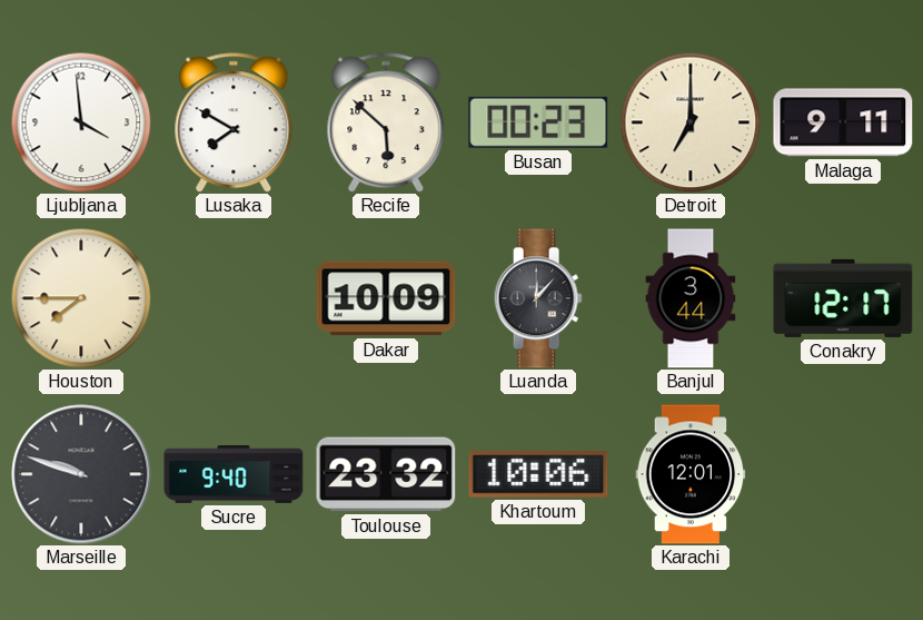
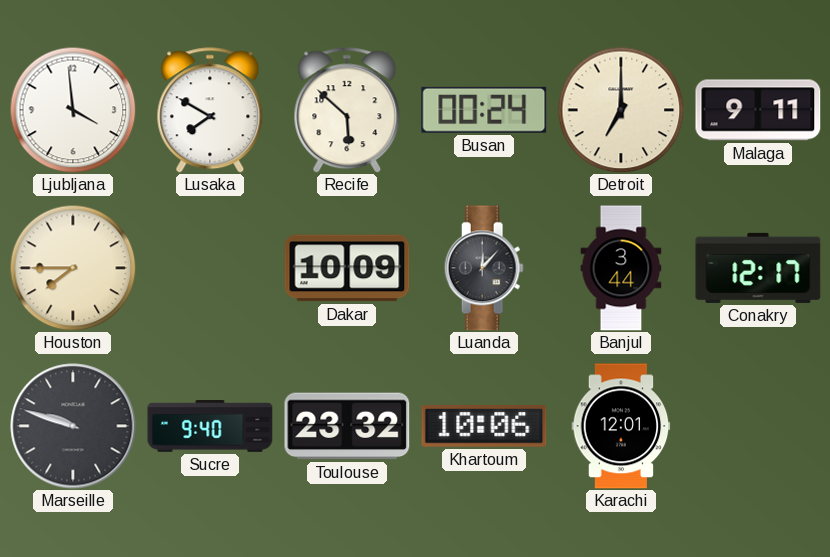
Busan: 00:23 -> 00:24 (484, 110)
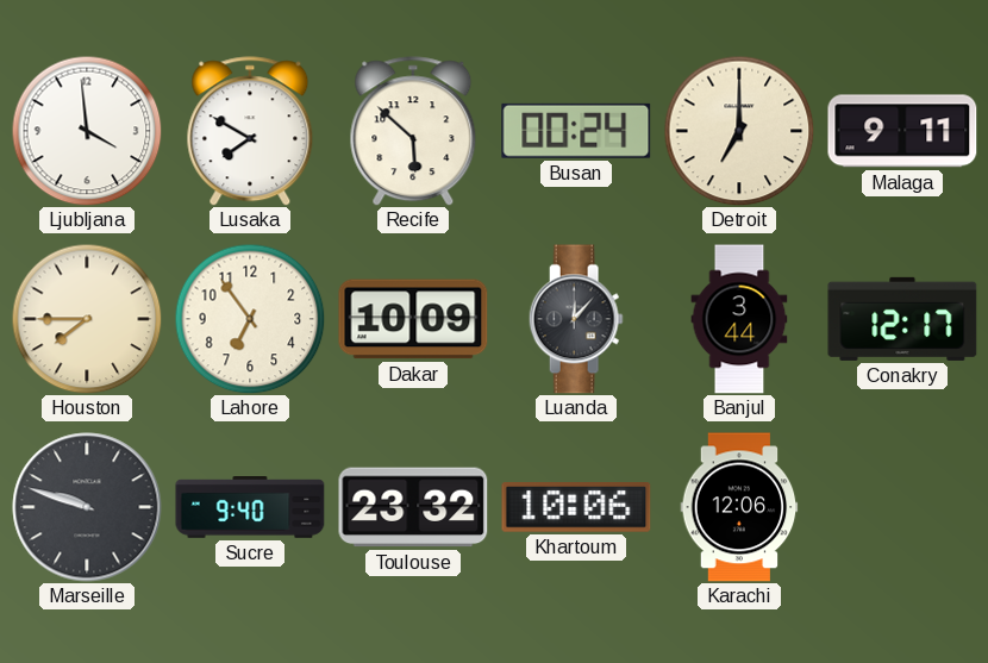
Lahore: none -> 6:54 (250, 319)
Karachi: 12:01 -> 12:06 (739, 507)
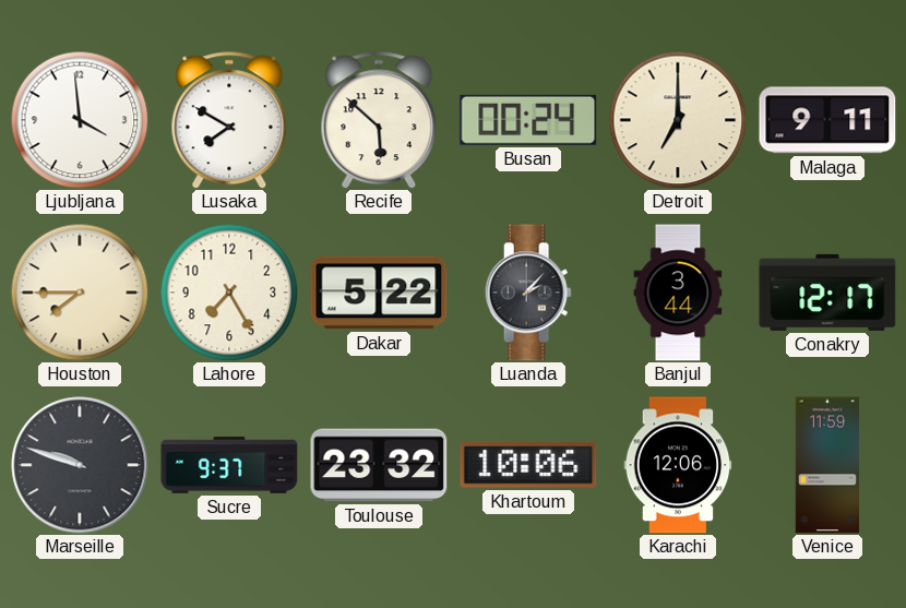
Lahore: 6:54 -> 7:25 (229, 293)
Dakar: 10:09 -> 5:22 (379, 293)
Luanda: 12:07 -> 2:07 (528, 293)
Sucre: 9:40 -> 9:37 (229, 466)
Venice: none -> 11:59 (826, 465)
